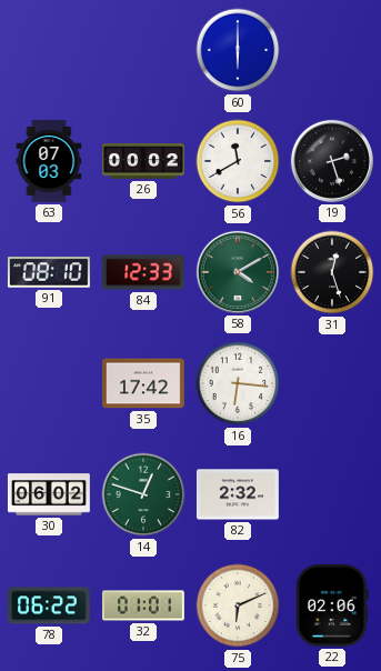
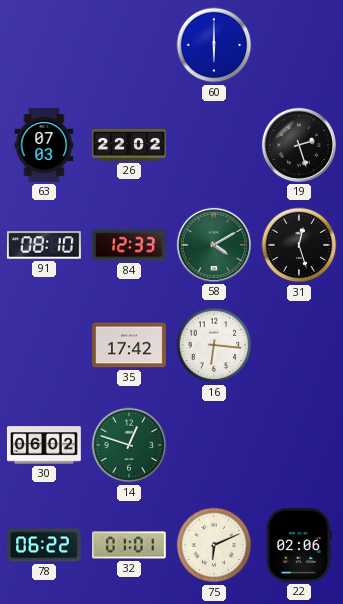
26: 00:02 -> 22:02 (130, 146)
56: 11:40 -> none (238, 161)
82: 2:32 -> none (238, 494)
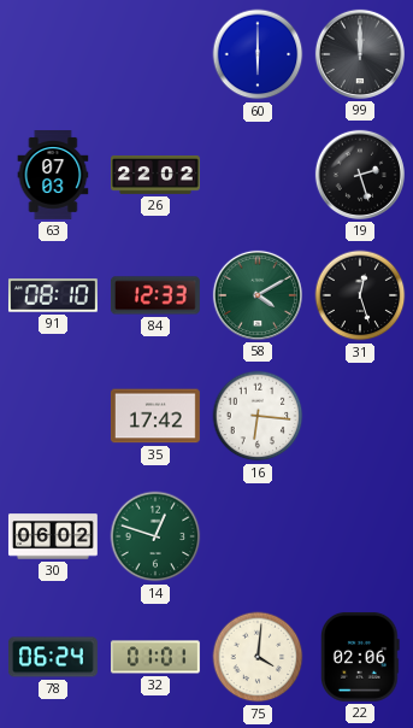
99: none -> 12:00 (360, 54)
78: 06:22 -> 06:24 (53, 657)
75: 6:11 -> 4:01 (258, 657)
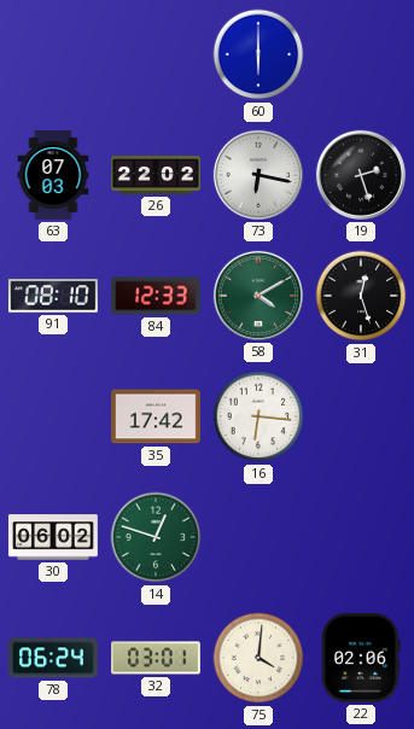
99: 12:00 -> none (360, 54)
73: none -> 6:17 (258, 175)
32: 01:01 -> 03:01 (157, 658)
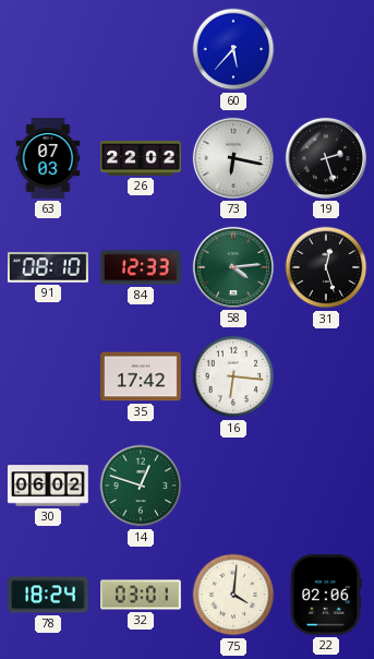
60: 6:00 -> 5:37 (233, 49)
58: 4:10 -> 4:14 (233, 267)
78: 06:24 -> 18:24 (48, 595)
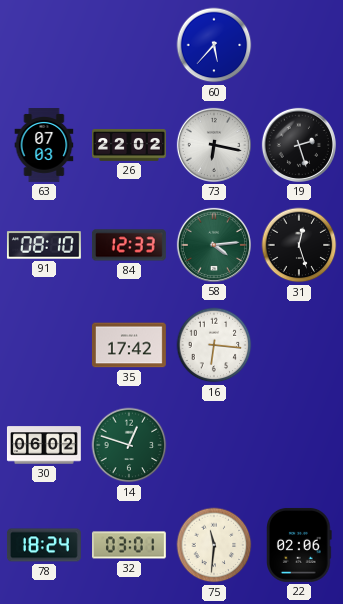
75: 4:01 -> 11:31 (214, 545)
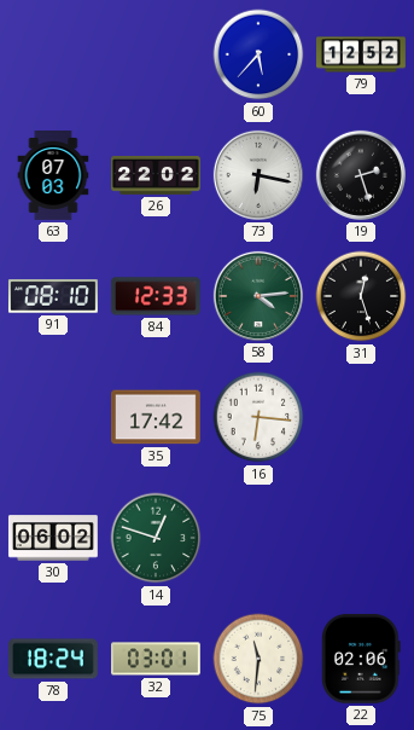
79: none -> 12:52 (362, 54)
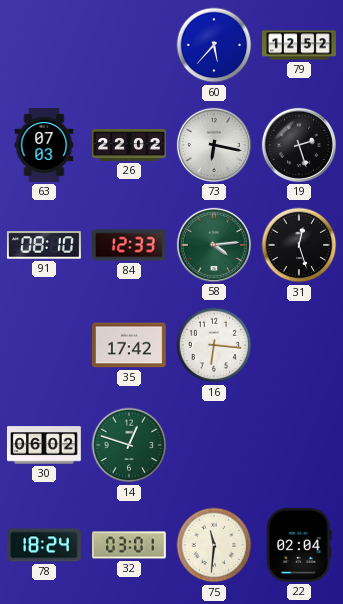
22: 02:06 -> 02:04 (300, 545)
